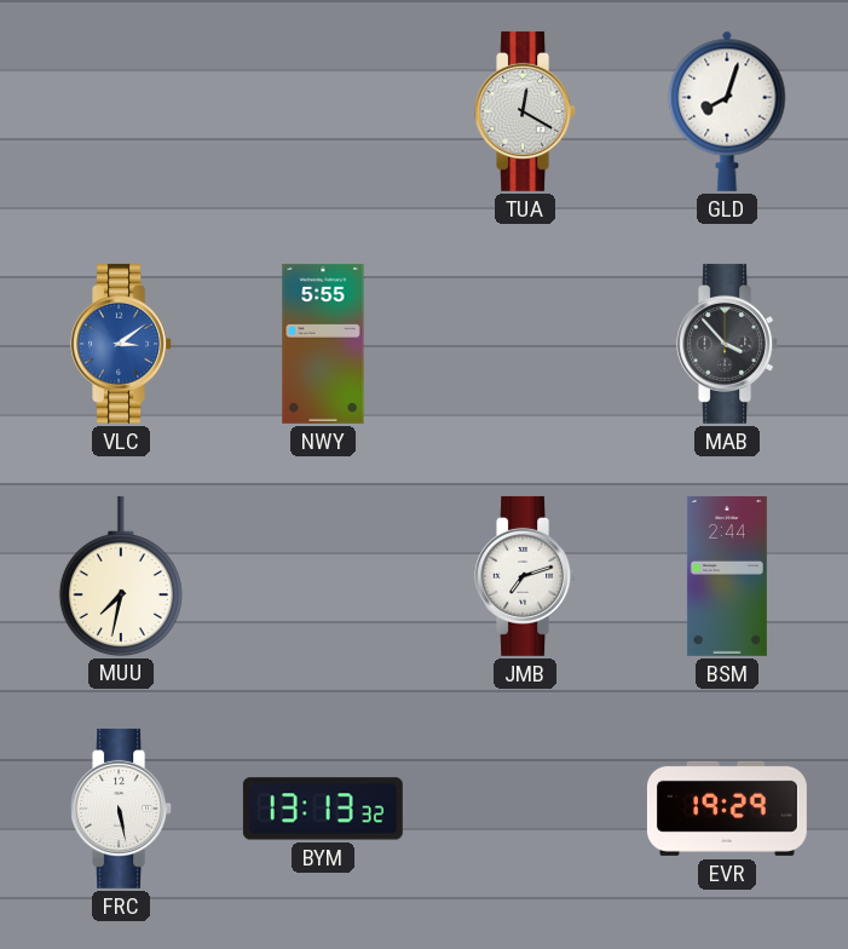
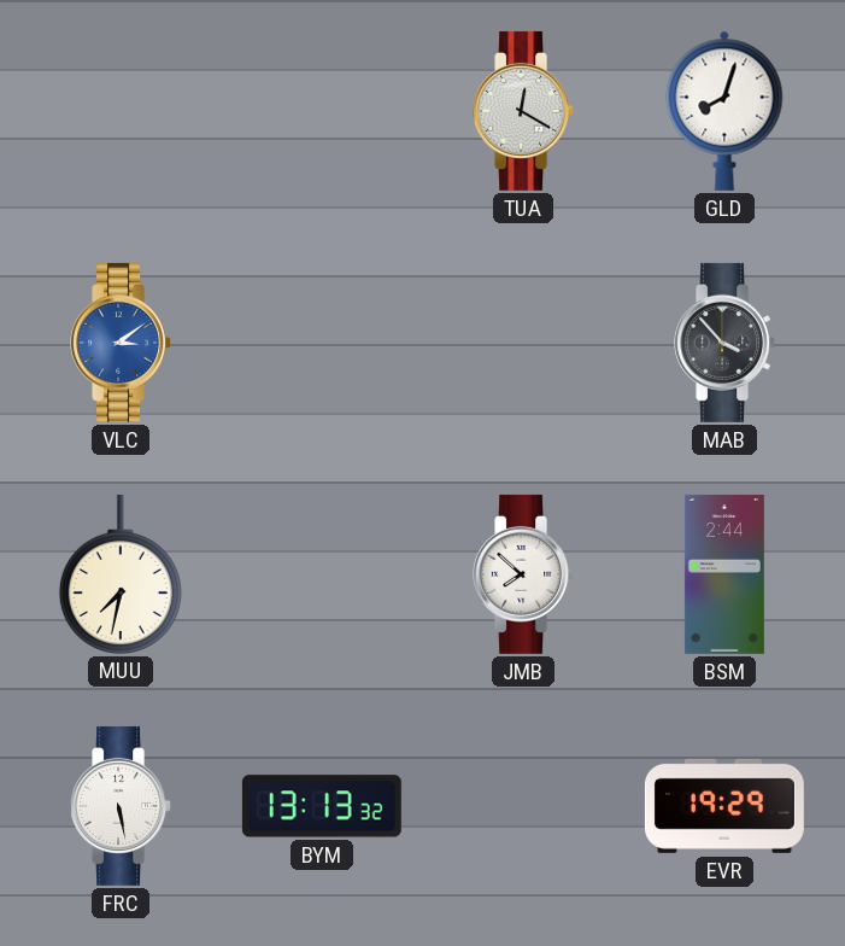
NWY: 5:55 -> none (323, 344)
JMB: 7:12 -> 7:52 (524, 574)
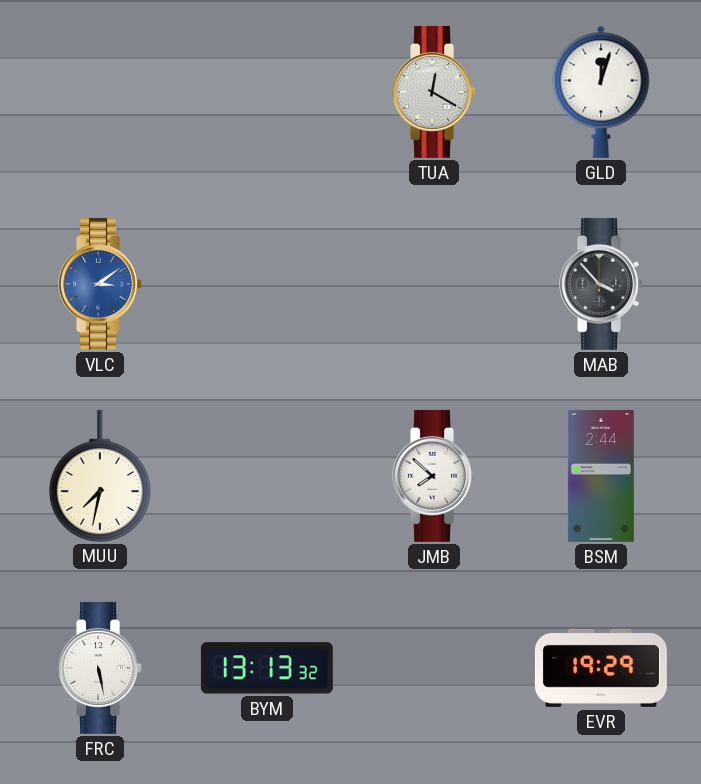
GLD: 8:03 -> 12:03 (601, 92)
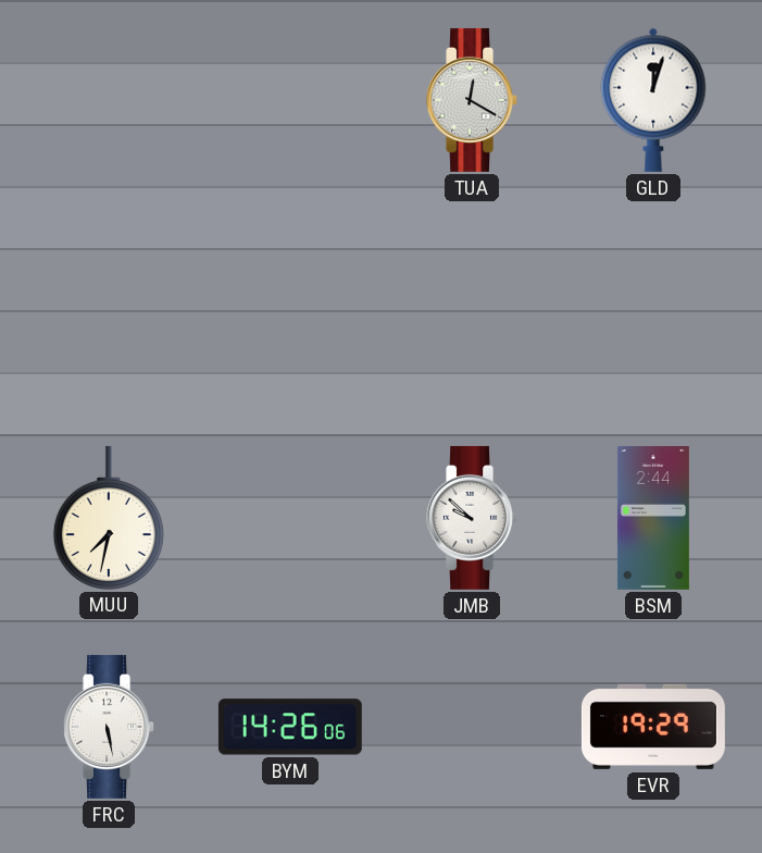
VLC: 3:09 -> none (101, 284)
MAB: 3:53 -> none (602, 284)
JMB: 7:52 -> 9:52 (473, 518)
BYM: 13:13 -> 14:26 (290, 727)
